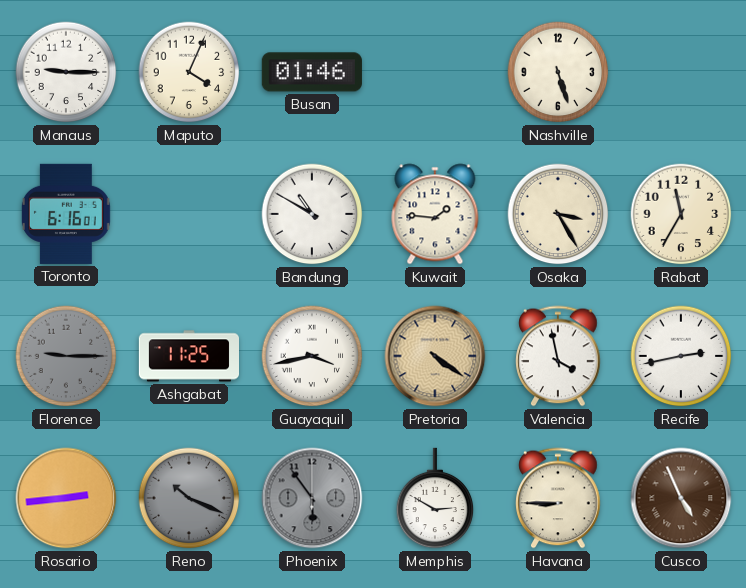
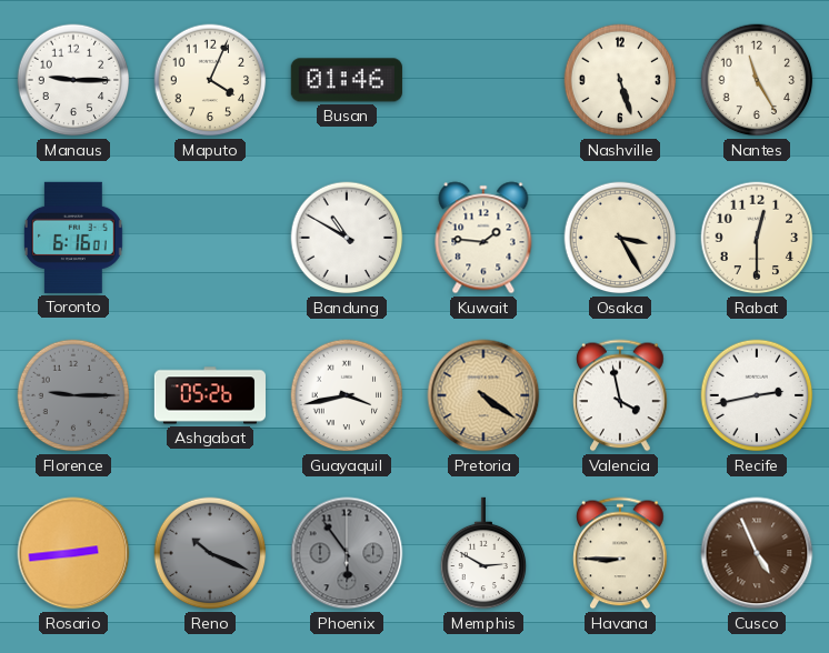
Nantes: none -> 11:25 (757, 80)
Rabat: 11:35 -> 12:30 (757, 238)
Ashgabat: 11:25 -> 05:26 (209, 395)
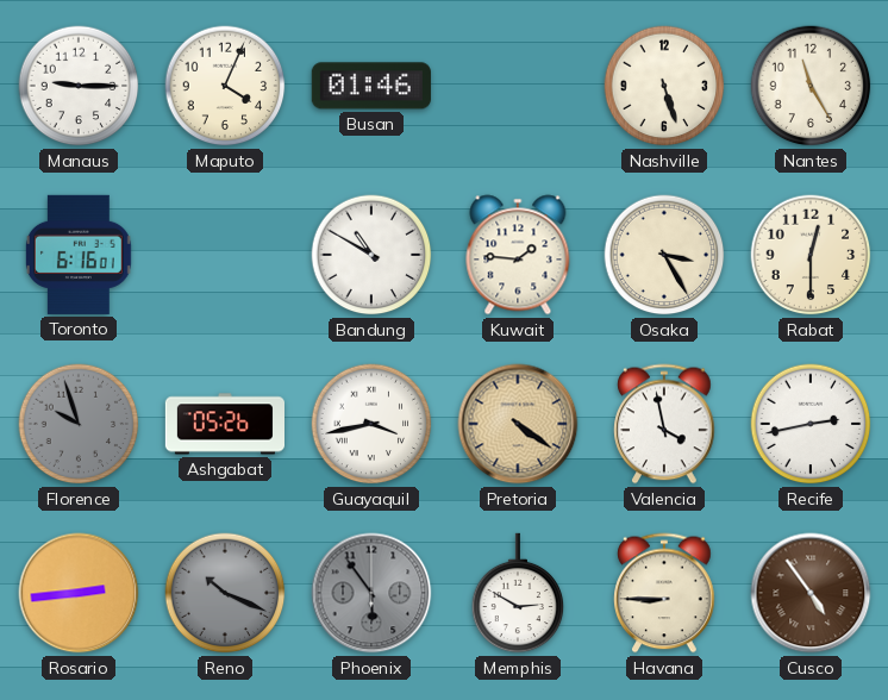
Florence: 9:15 -> 9:57 (79, 424)
Cusco: 4:56 -> 4:54 (811, 593)
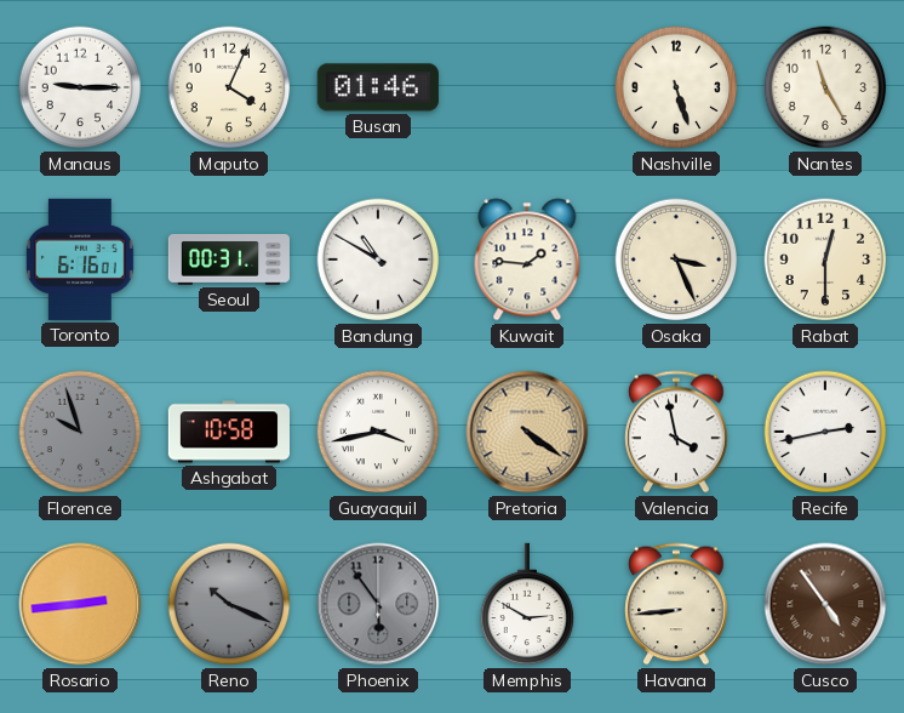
Seoul: none -> 00:31 (229, 261)
Osaka: 3:25 -> 3:26 (676, 259)
Ashgabat: 05:26 -> 10:58 (228, 432)
Havana: 8:45 -> 8:44 (676, 604)
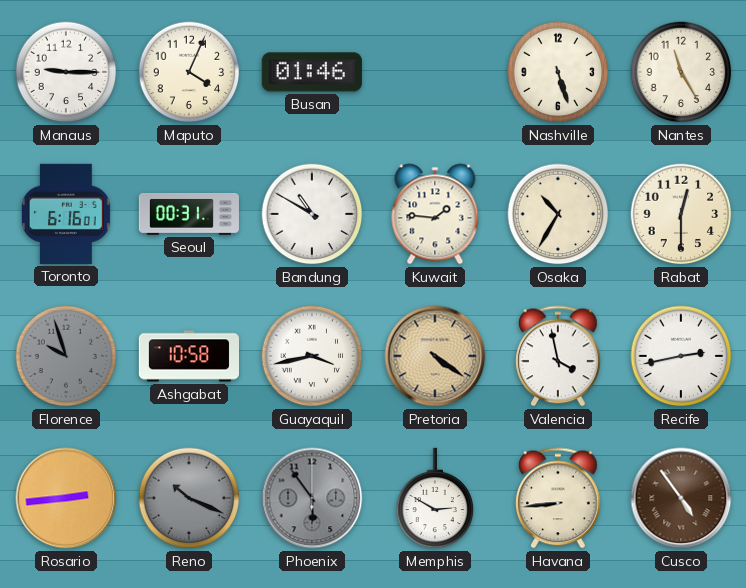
Osaka: 3:26 -> 10:35 (558, 214)
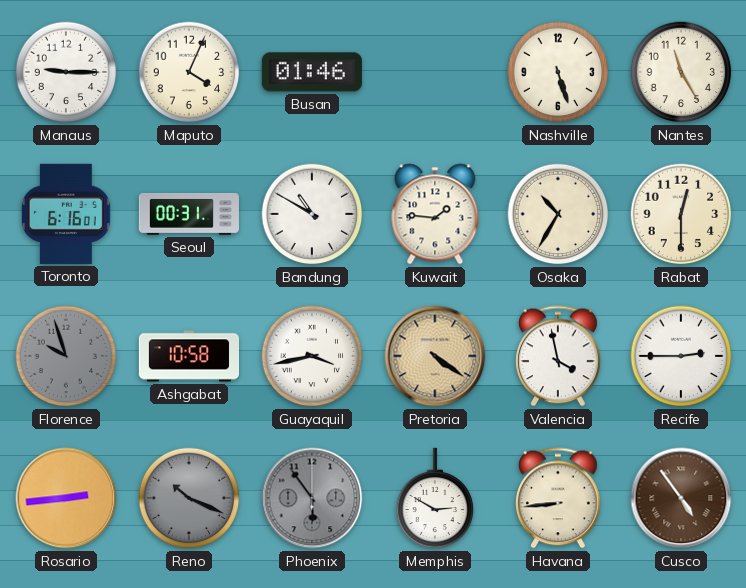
Recife: 2:43 -> 2:45 (681, 356)
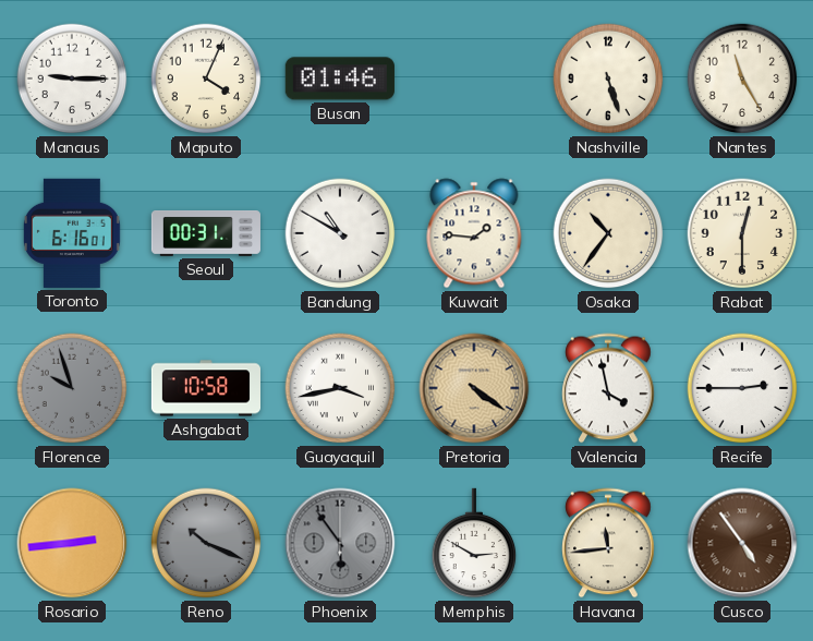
Osaka: 10:35 -> 10:36 (608, 233)
Havana: 8:44 -> 11:44 (608, 543)
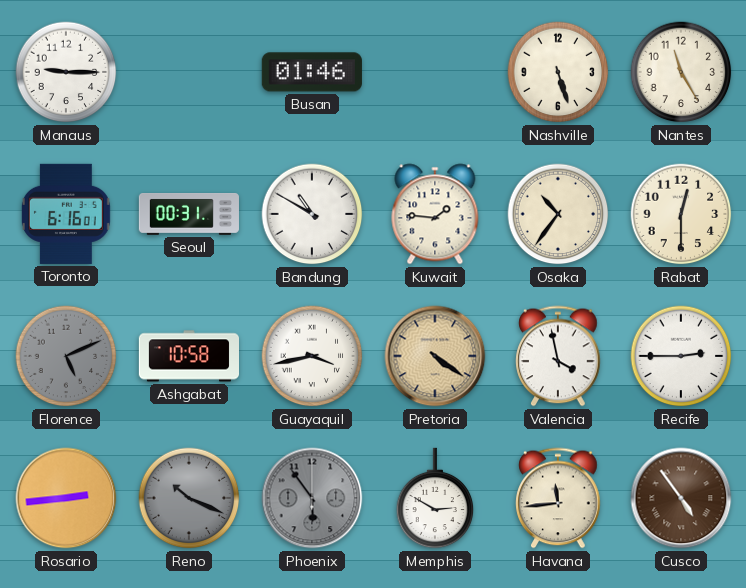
Maputo: 4:04 -> none (206, 78)
Florence: 9:57 -> 5:11 (66, 356)
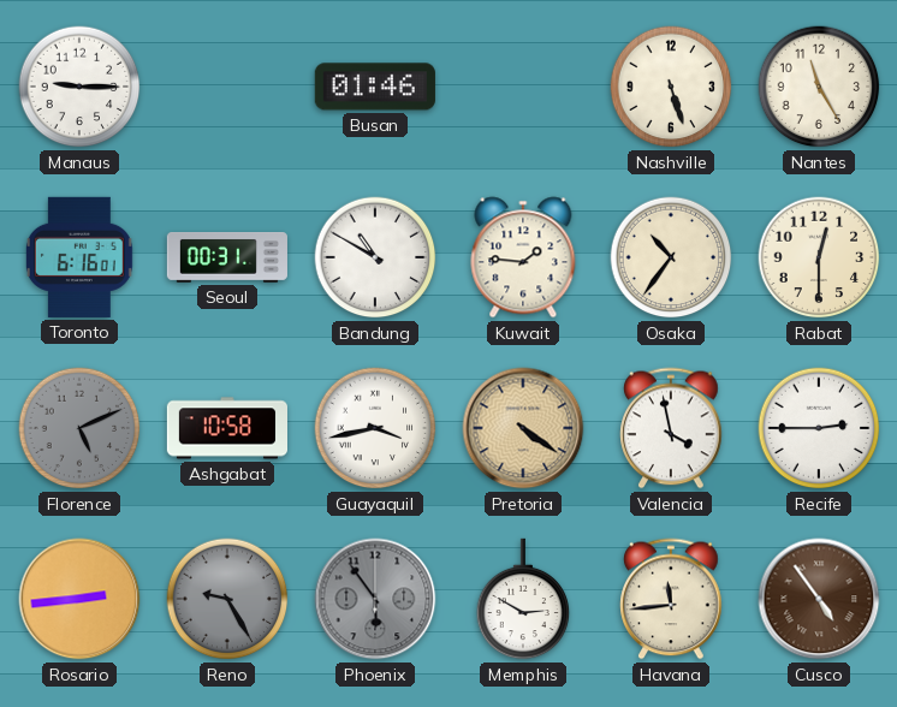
Reno: 10:19 -> 9:25 (227, 599)
